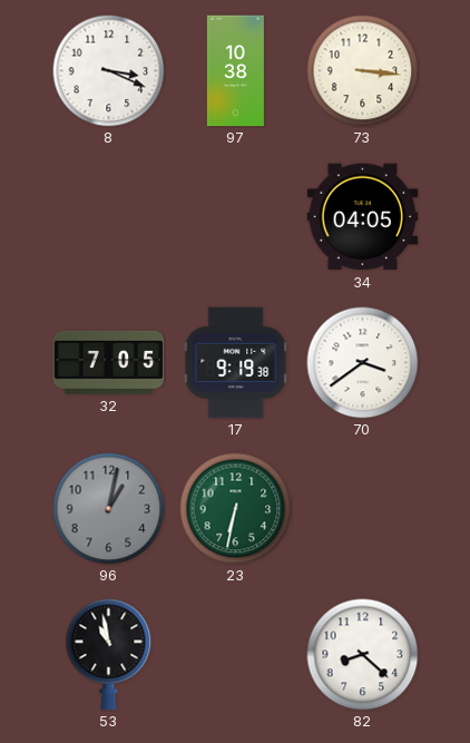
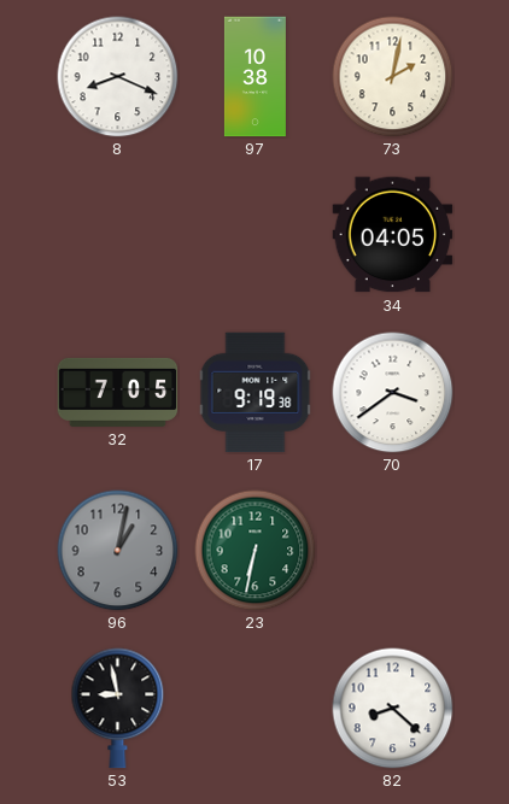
8: 3:19 -> 8:19 (118, 77)
73: 3:16 -> 2:02 (393, 77)
53: 10:58 -> 8:58 (118, 709)
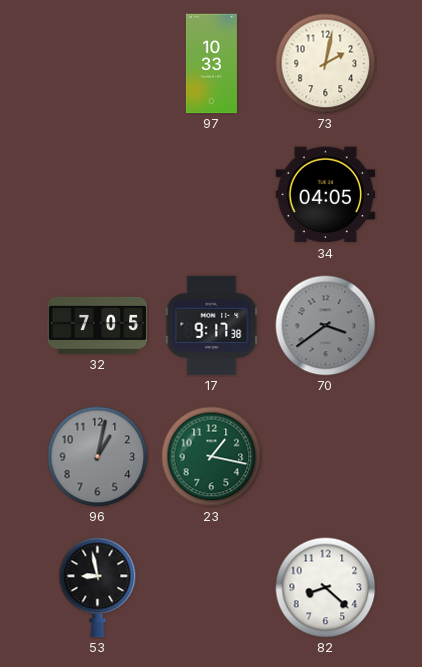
8: 8:19 -> none (118, 77)
97: 10:38 -> 10:33 (211, 64)
17: 9:19 -> 9:17 (212, 326)
70 dial: white -> grey (326, 326)
23: 6:32 -> 1:17 (212, 457)
